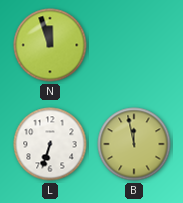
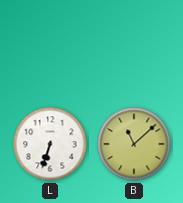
N: 11:57 -> none (50, 45)
B: 11:58 -> 11:08 (134, 144)
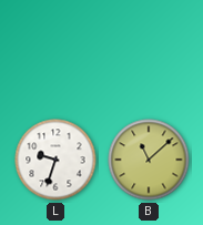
L: 6:33 -> 9:33 (55, 160)
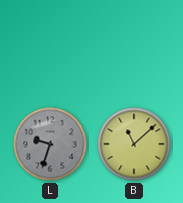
L dial: white -> grey (50, 144)
